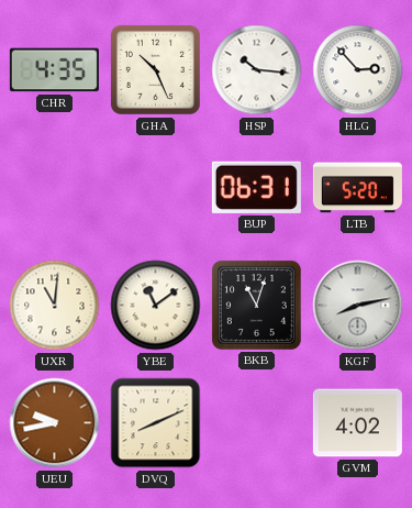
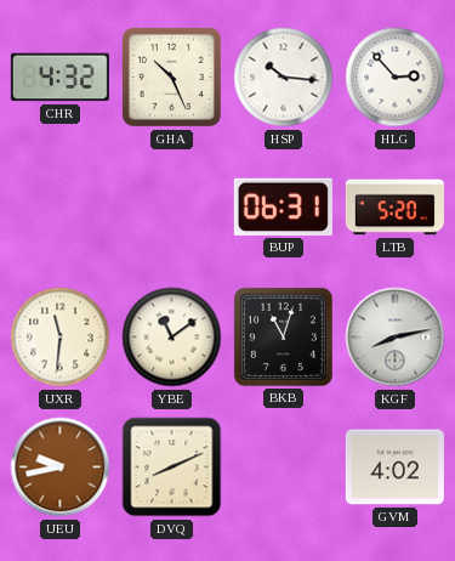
CHR: 4:35 -> 4:32 (59, 78)
UXR: 11:01 -> 11:31 (61, 338)
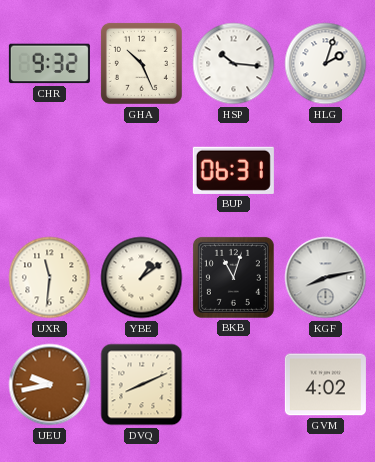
CHR: 4:32 -> 9:32 (49, 64)
HLG: 2:53 -> 2:03 (326, 64)
LTB: 5:20 -> none (394, 208)
YBE: 11:09 -> 1:09 (142, 278)
